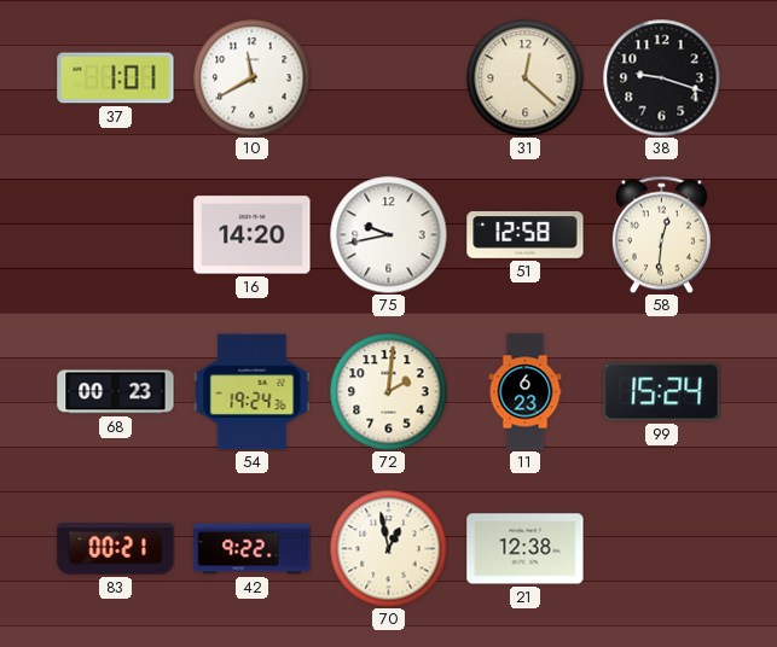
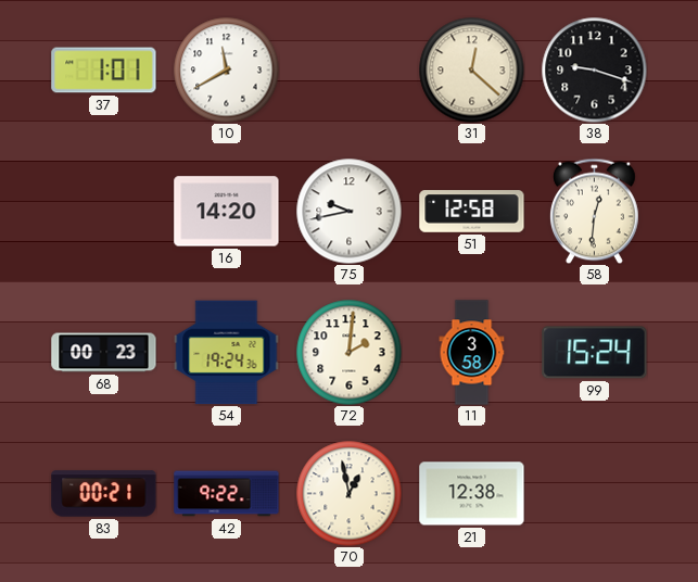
11: 6:23 -> 3:58 (472, 353)
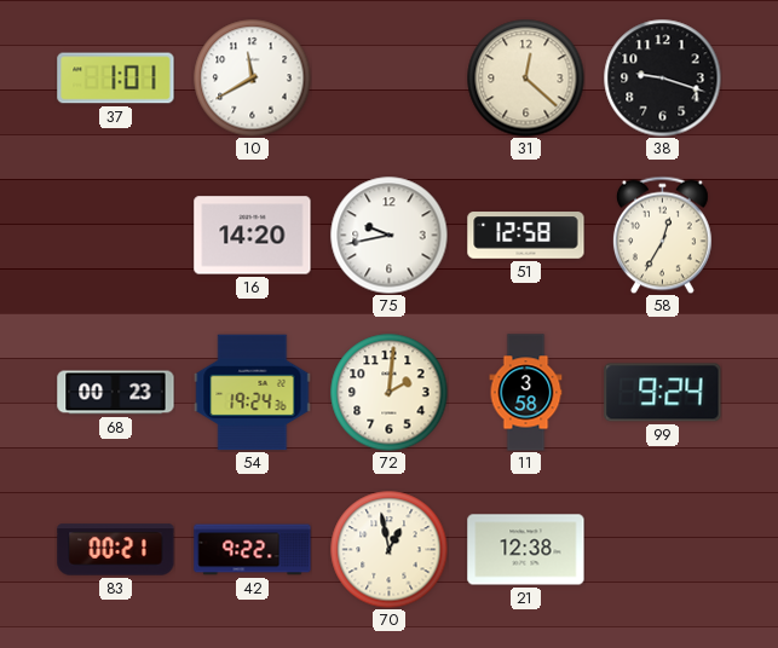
58: 12:31 -> 12:35 (663, 235)
99: 15:24 -> 9:24 (663, 393)
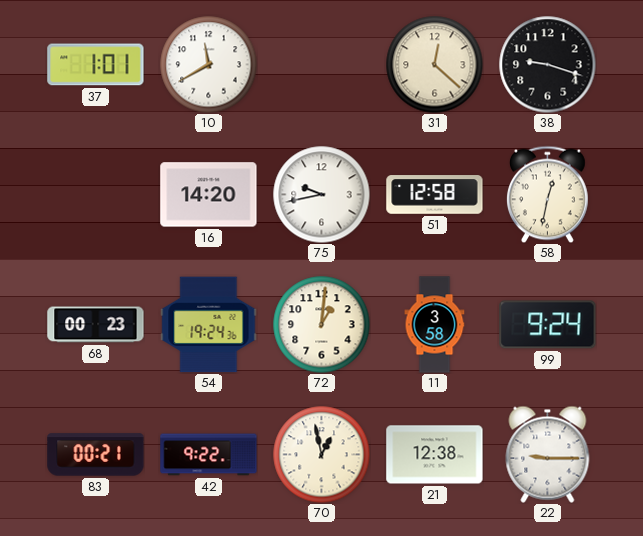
58: 12:35 -> 12:32 (548, 194)
72: 2:01 -> 1:01 (321, 324)
22: none -> 9:15 (548, 454)
